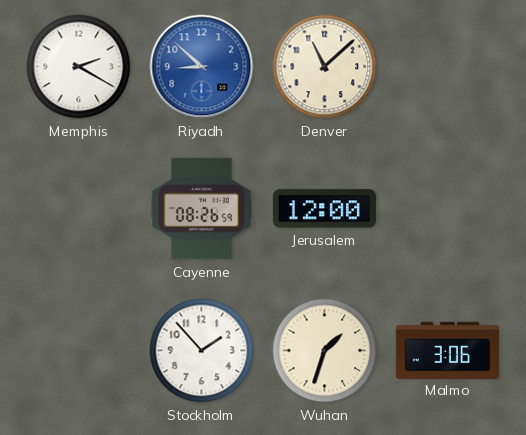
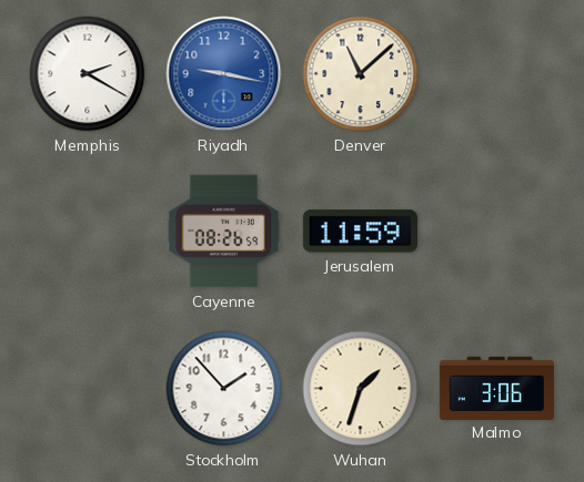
Riyadh: 8:52 -> 9:17 (224, 74)
Jerusalem: 12:00 -> 11:59 (360, 232)
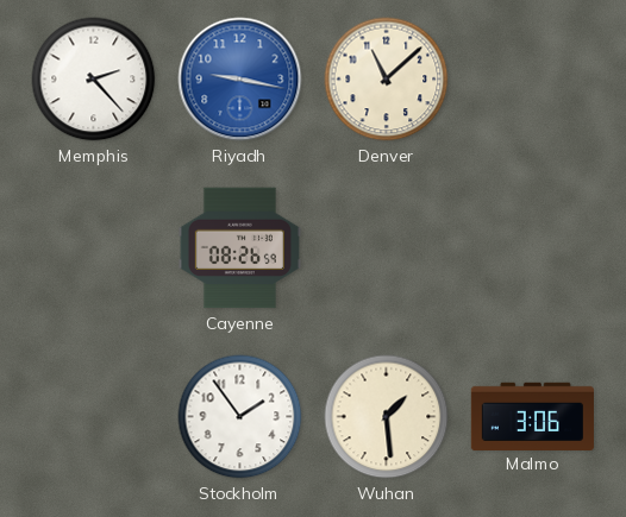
Memphis: 2:20 -> 2:23 (94, 80)
Jerusalem: 11:59 -> none (360, 232)
Stockholm: 1:53 -> 1:54 (240, 417)
Wuhan: 1:33 -> 1:29 (387, 417)
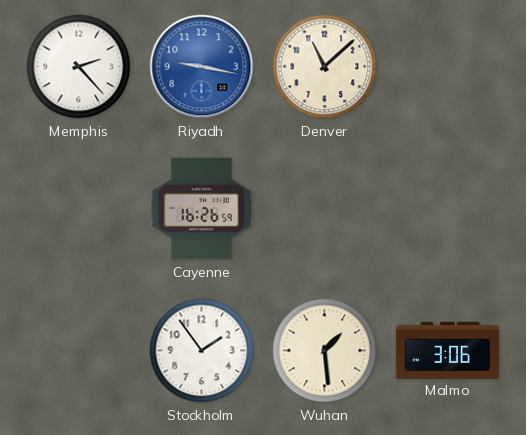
Cayenne: 08:26 -> 16:26 (201, 209)
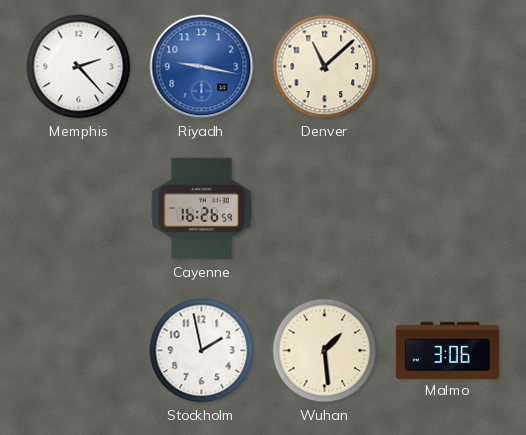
Stockholm: 1:54 -> 1:58 (202, 351)
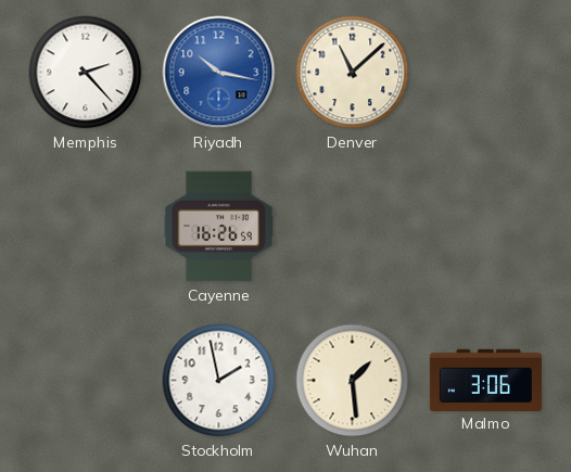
Riyadh: 9:17 -> 10:17 (219, 73)
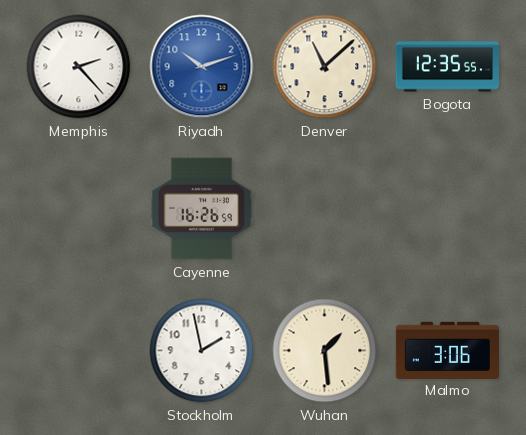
Riyadh: 10:17 -> 10:12 (202, 67)
Bogota: none -> 12:35 (447, 67)
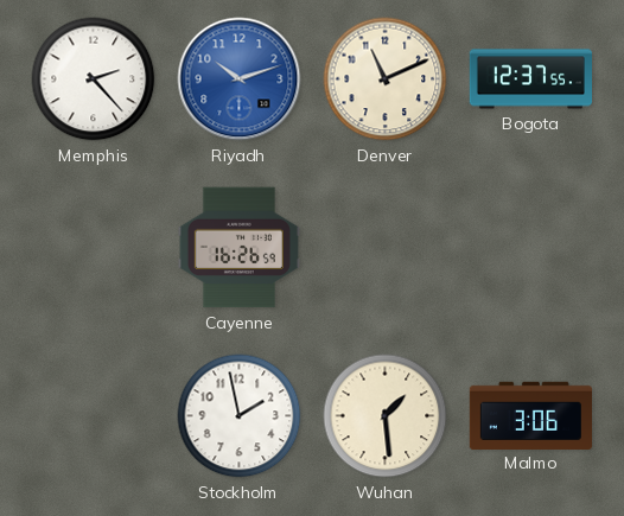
Denver: 11:08 -> 11:11 (386, 79)
Bogota: 12:35 -> 12:37 (530, 79)
